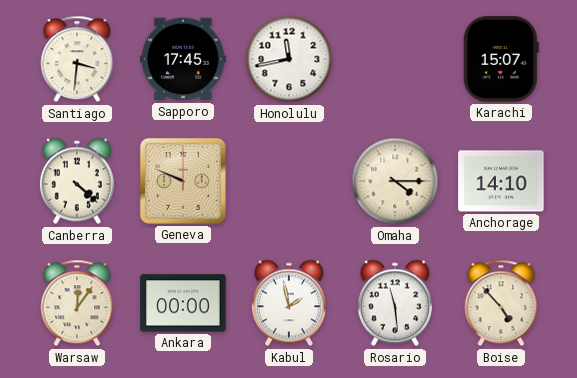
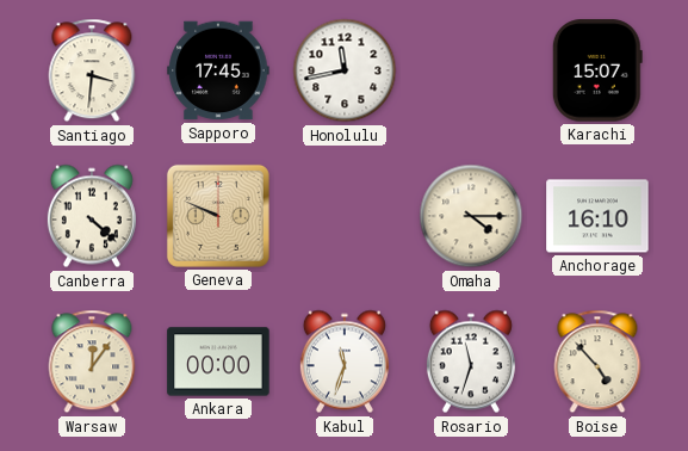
Anchorage: 14:10 -> 16:10 (597, 216)
Kabul: 1:58 -> 11:33 (345, 362)
Rosario: 11:29 -> 11:33 (471, 362)
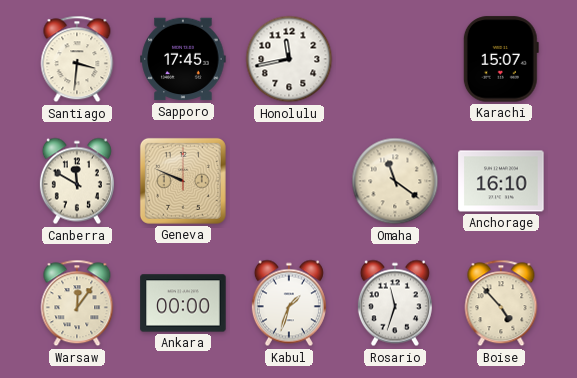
Canberra: 4:22 -> 11:50 (77, 181)
Omaha: 4:15 -> 11:21 (395, 181)
Kabul: 11:33 -> 1:33 (289, 303)
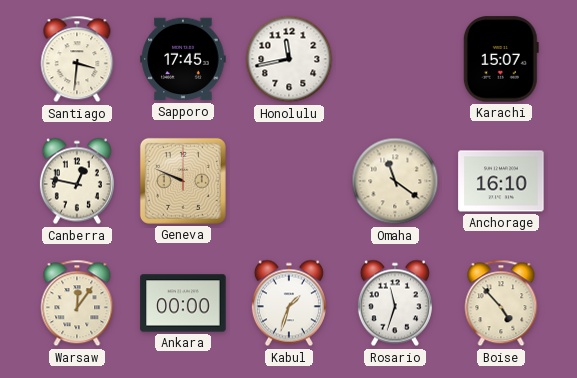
Canberra: 11:50 -> 12:47 (77, 181)
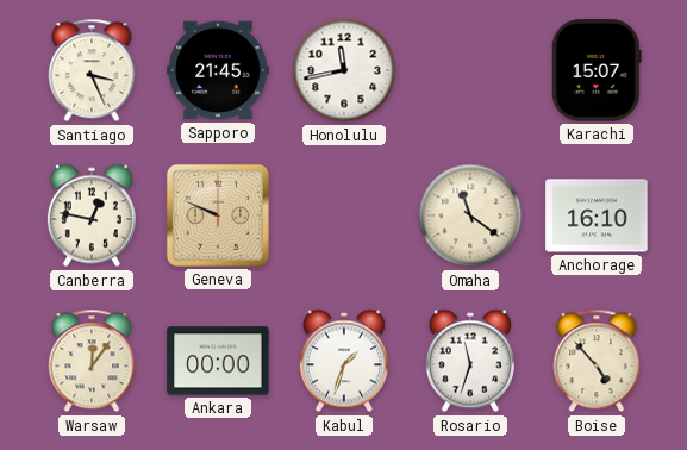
Santiago: 3:31 -> 3:26 (92, 70)
Sapporo: 17:45 -> 21:45 (218, 70)
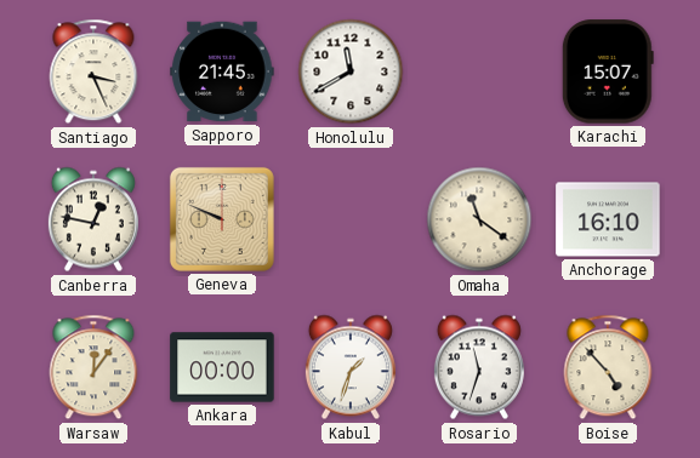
Honolulu: 11:43 -> 11:40 (351, 71)
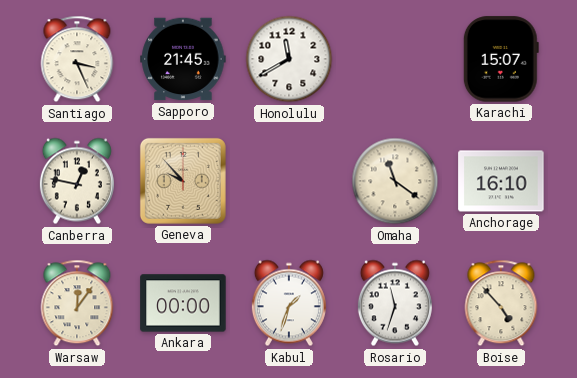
Geneva: 9:49 -> 9:53 (183, 181)
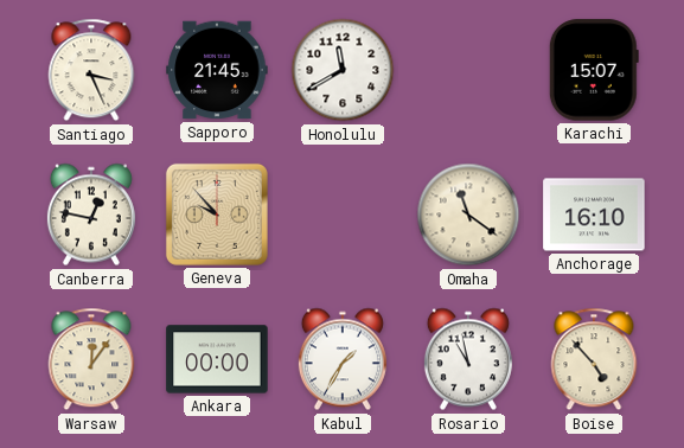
Kabul: 1:33 -> 1:35 (343, 359)
Rosario: 11:33 -> 10:58 (468, 359)
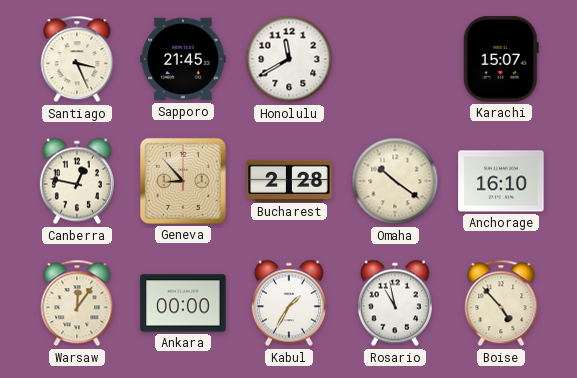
Geneva: 9:53 -> 8:53 (183, 181)
Bucharest: none -> 2:28 (289, 180)
Omaha: 11:21 -> 10:21 (395, 181)
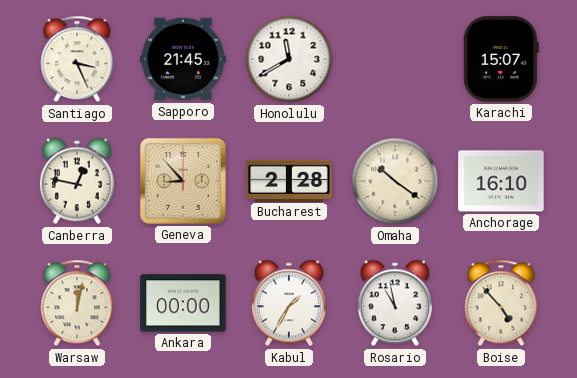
Warsaw: 12:06 -> 12:02 (77, 303)
